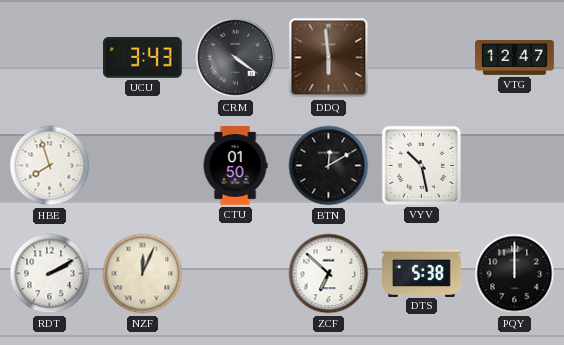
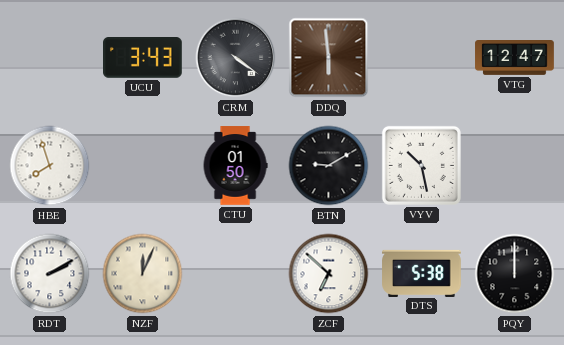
BTN: 12:10 -> 9:10 (329, 166)
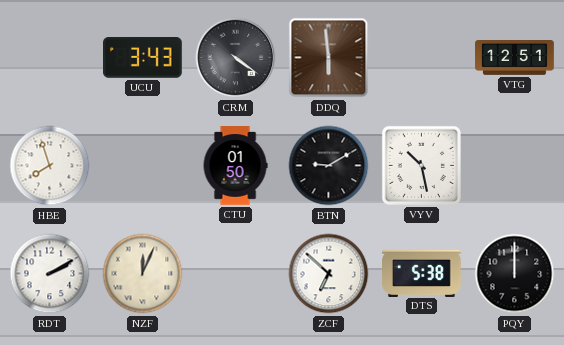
VTG: 12:47 -> 12:51 (515, 58)
